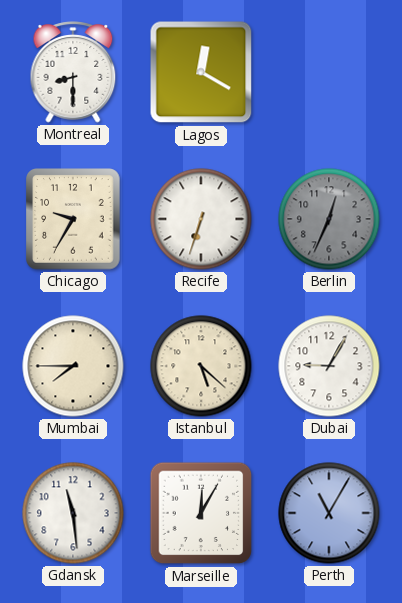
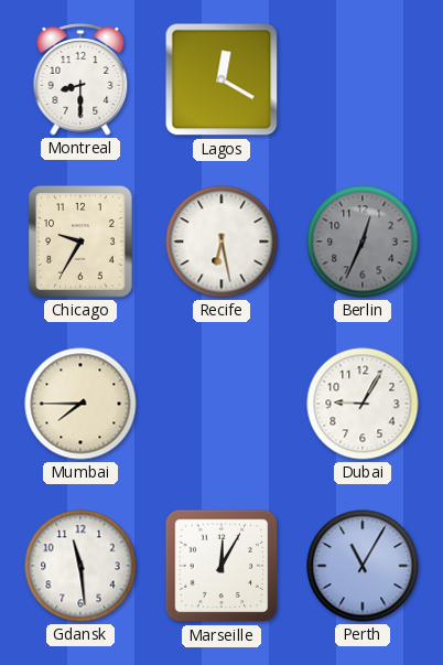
Recife: 6:33 -> 6:28 (221, 242)
Istanbul: 5:22 -> none (201, 366)
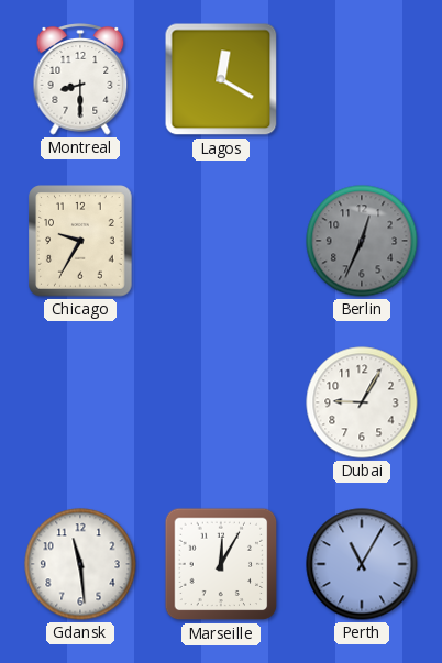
Recife: 6:28 -> none (221, 242)
Mumbai: 7:45 -> none (80, 404)
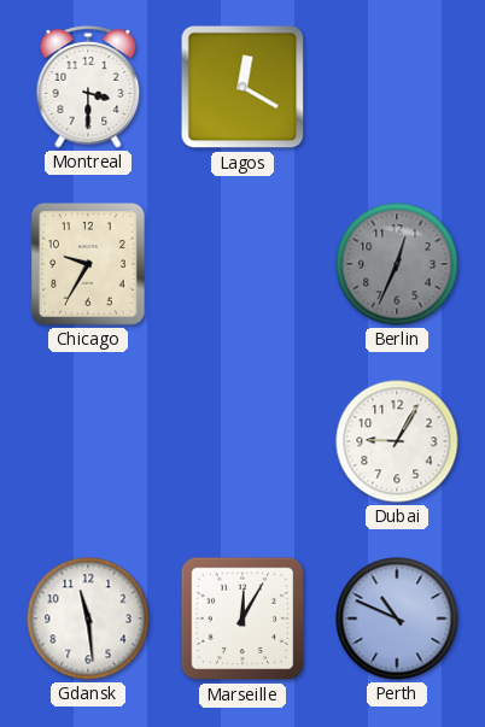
Montreal: 8:30 -> 3:30 (88, 87)
Perth: 11:05 -> 10:49 (397, 618)
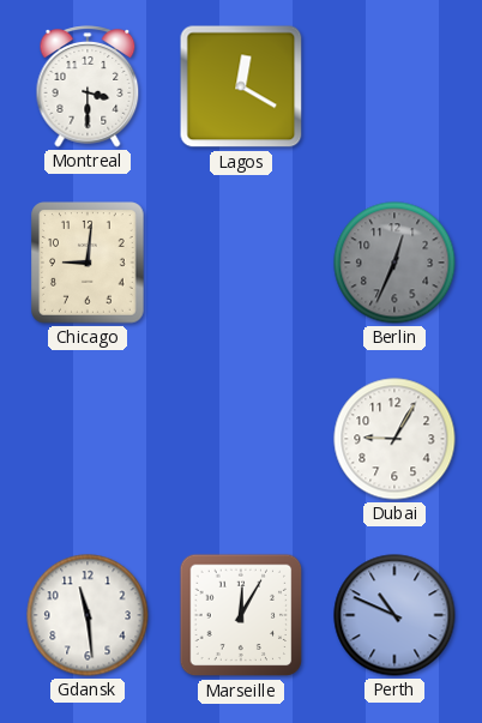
Chicago: 9:35 -> 9:01 (88, 263)
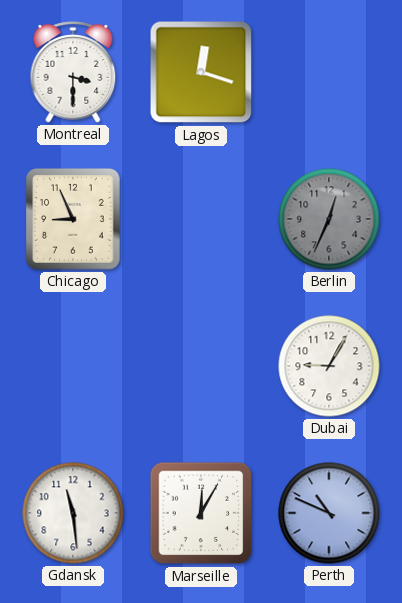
Lagos: 12:20 -> 12:18 (201, 72)
Chicago: 9:01 -> 8:56 (73, 219)
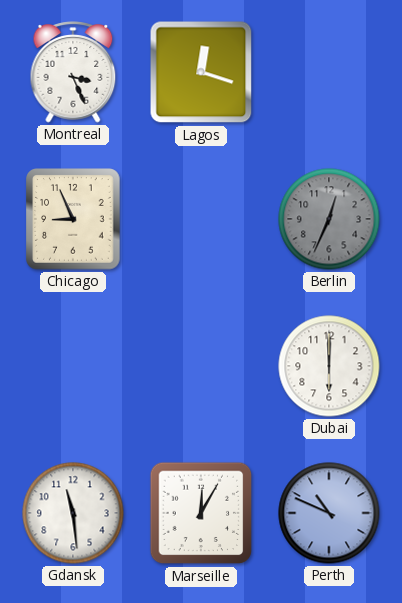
Montreal: 3:30 -> 3:26 (73, 72)
Dubai: 9:05 -> 6:00 (329, 366)
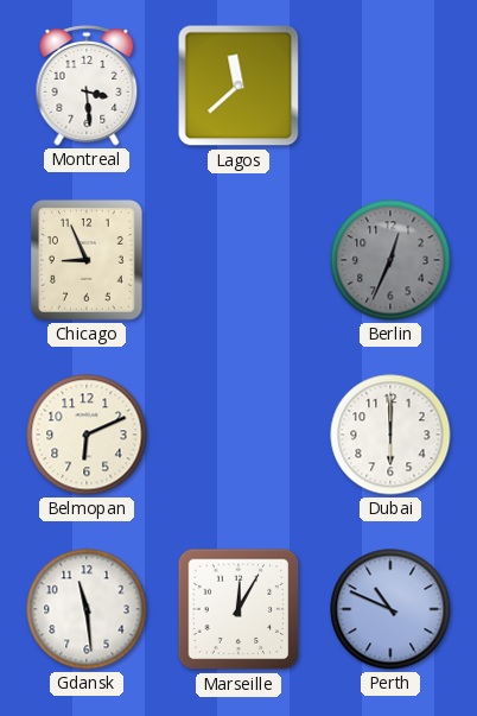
Montreal: 3:26 -> 3:29 (87, 85)
Lagos: 12:18 -> 11:38 (238, 85)
Belmopan: none -> 6:11 (87, 435)
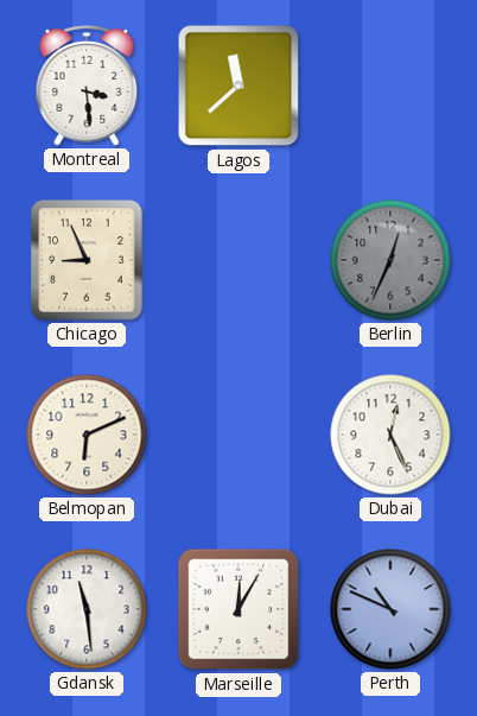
Dubai: 6:00 -> 12:26 (390, 435)
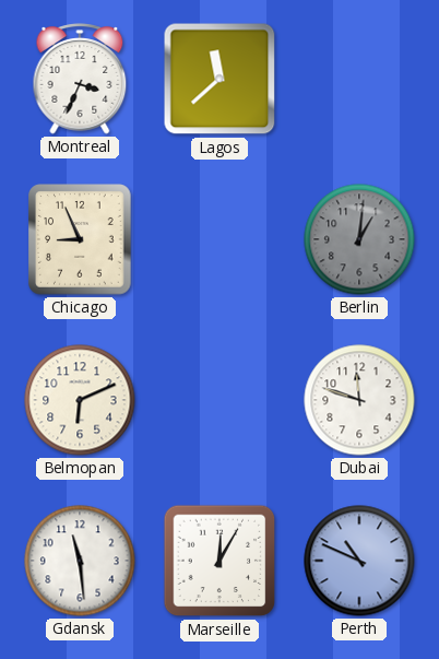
Montreal: 3:29 -> 3:34 (80, 79)
Berlin: 12:34 -> 1:01 (359, 239)
Dubai: 12:26 -> 11:48 (359, 400)
